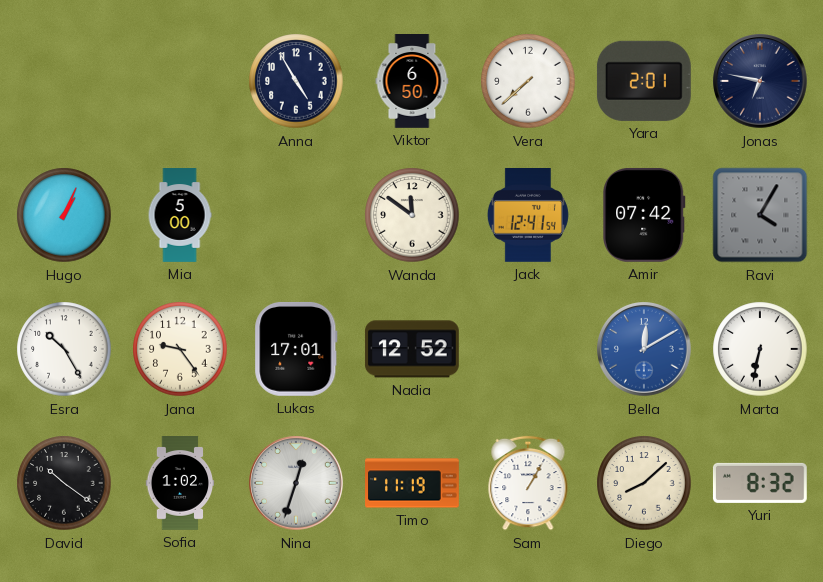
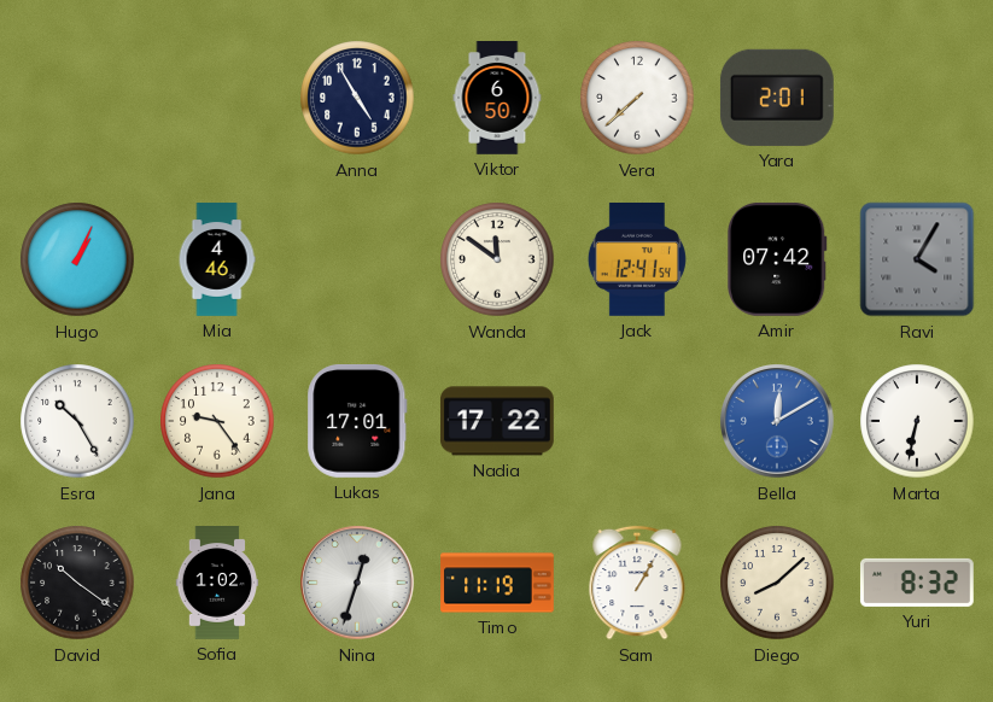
Jonas: 6:47 -> none (760, 81)
Mia: 5:00 -> 4:46 (217, 259)
Nadia: 12:52 -> 17:22 (497, 421)
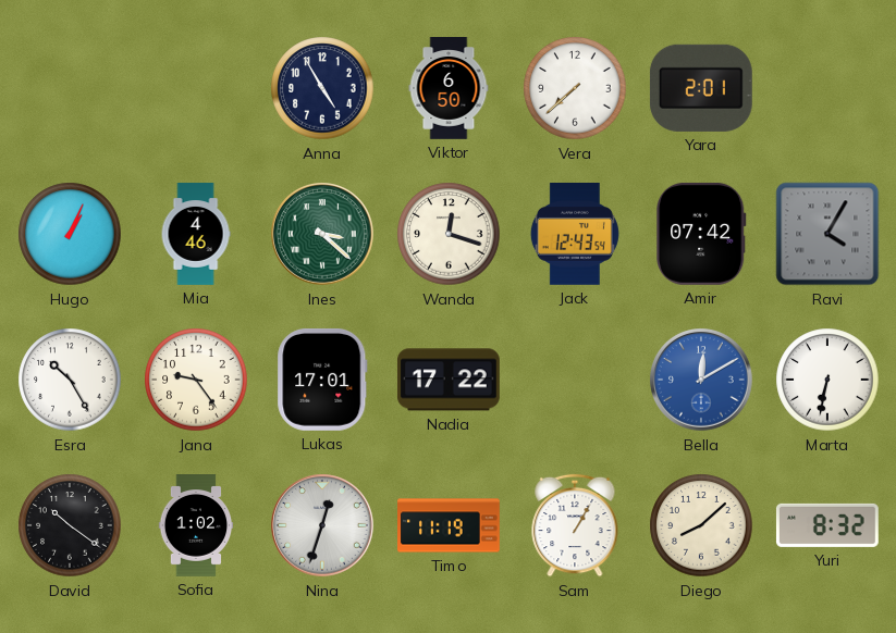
Ines: none -> 3:22 (322, 234)
Wanda: 11:51 -> 12:18 (449, 234)
Jack: 12:41 -> 12:43 (575, 235)
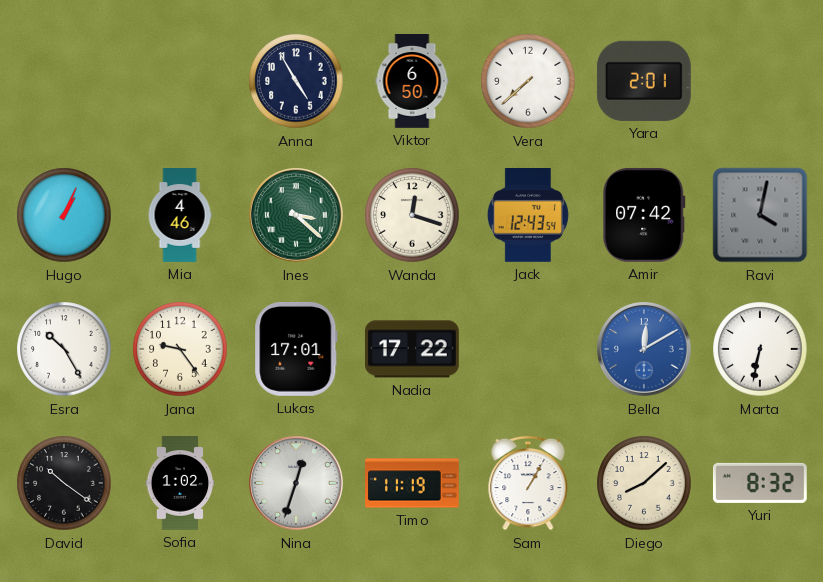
Ravi: 4:05 -> 4:02 (760, 215)
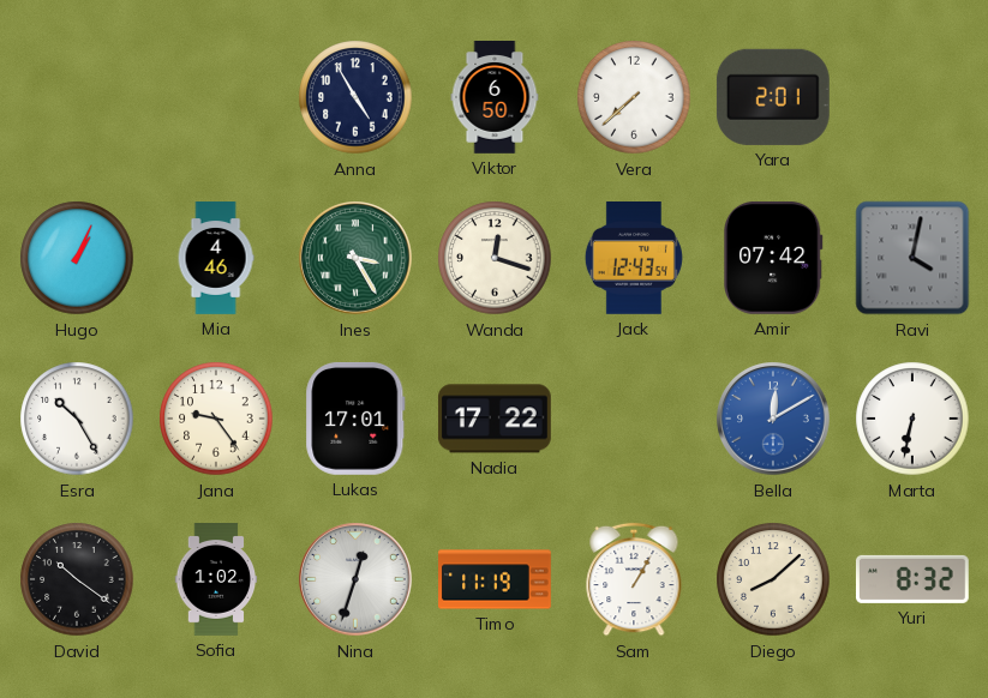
Ines: 3:22 -> 3:25 (355, 258)
